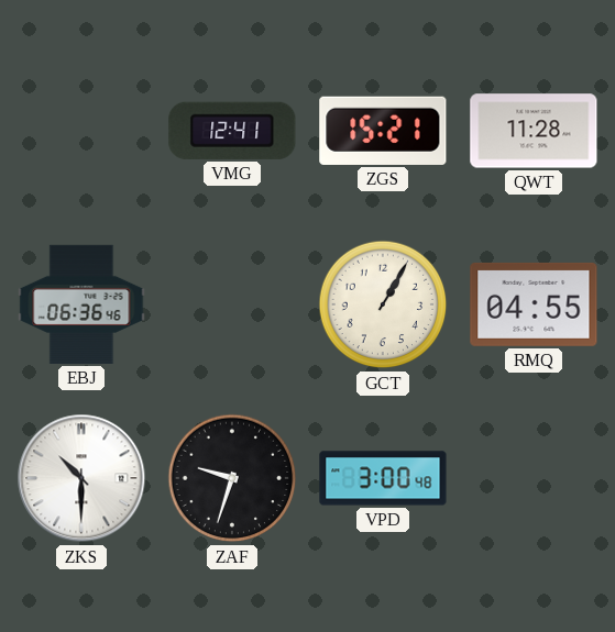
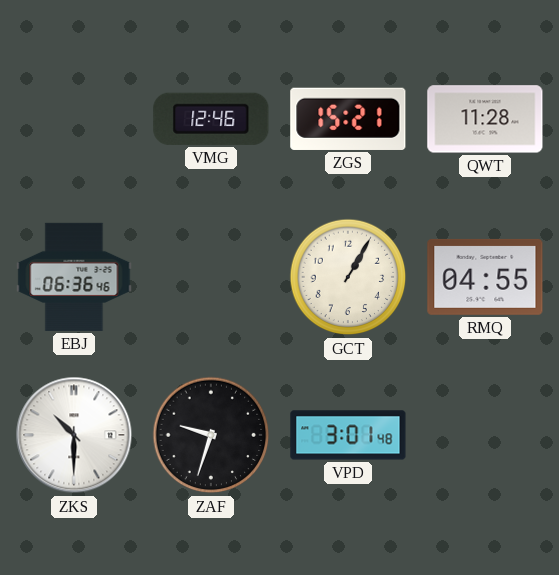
VMG: 12:41 -> 12:46 (211, 119)
VPD: 3:00 -> 3:01 (348, 435)
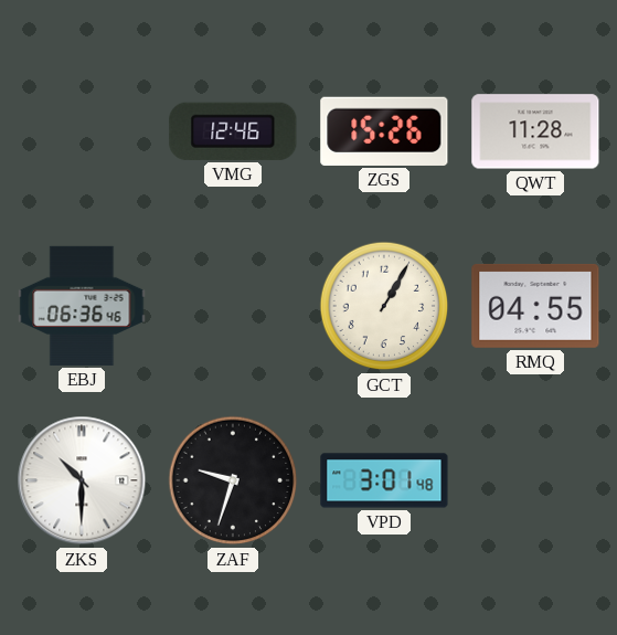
ZGS: 15:21 -> 15:26 (384, 131)
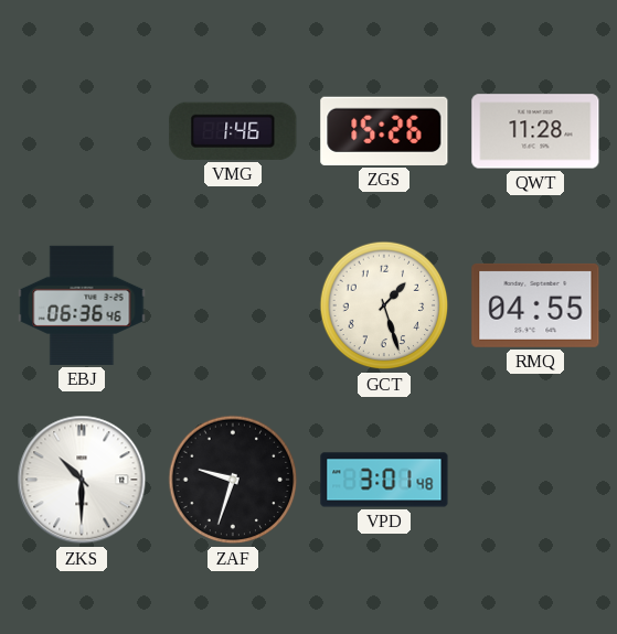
VMG: 12:46 -> 1:46 (233, 131)
GCT: 1:05 -> 1:27 (384, 305)
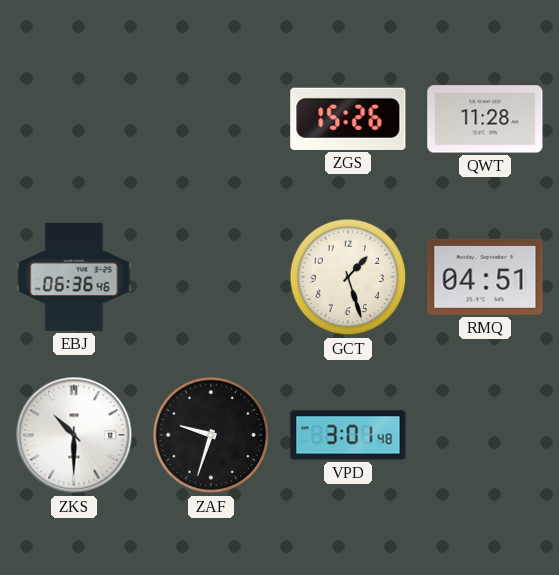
VMG: 1:46 -> none (233, 131)
RMQ: 04:55 -> 04:51 (485, 277)
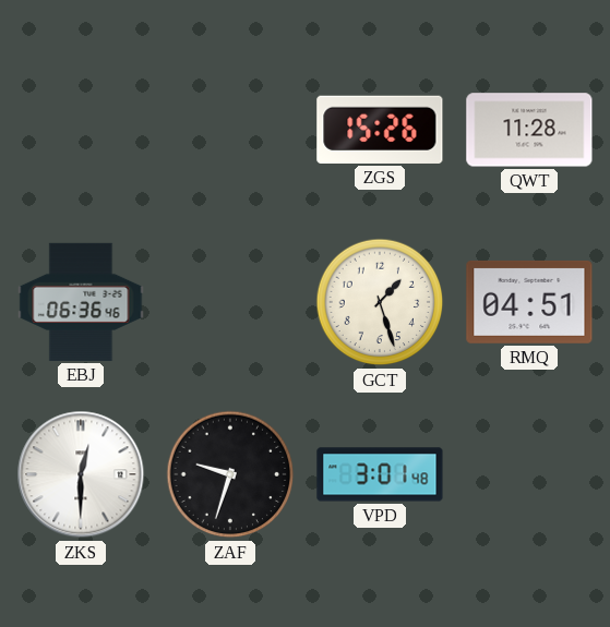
ZKS: 10:30 -> 12:30 (81, 474)
